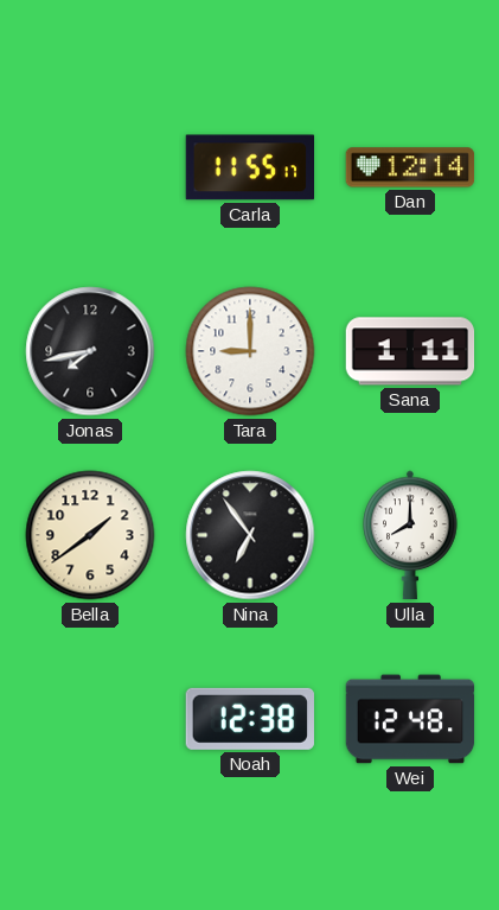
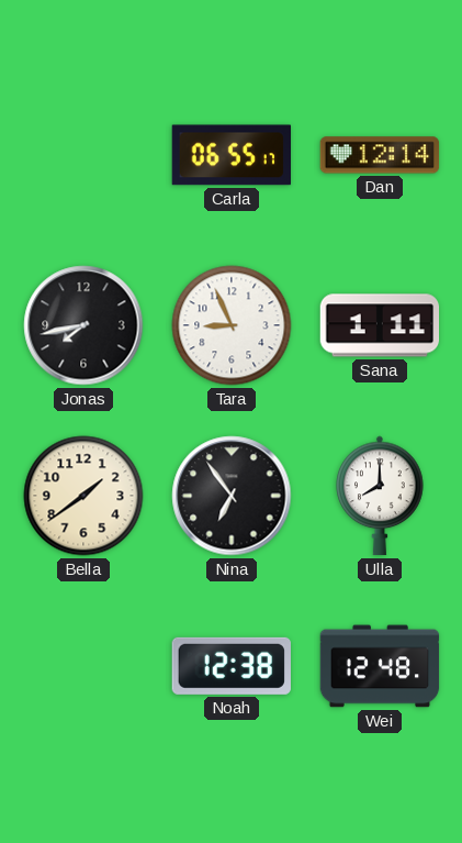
Carla: 11:55 -> 06:55 (230, 155)
Tara: 9:00 -> 8:56 (232, 325)
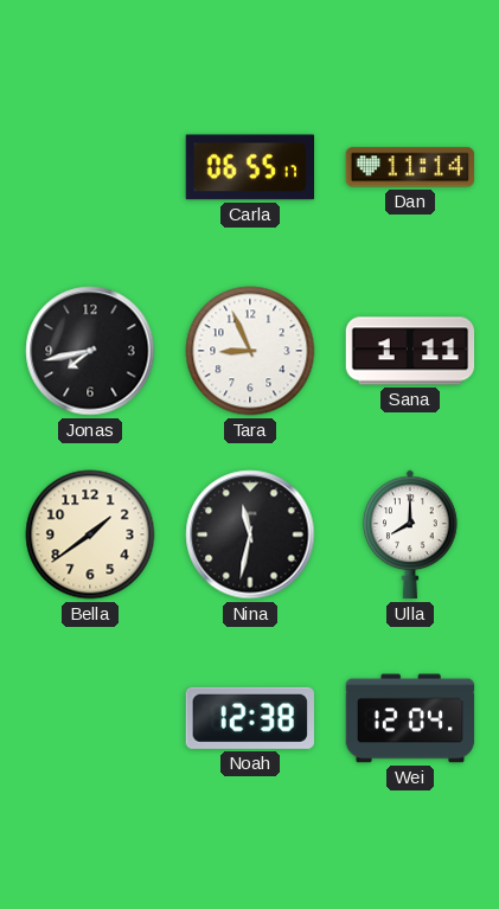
Dan: 12:14 -> 11:14 (410, 167)
Nina: 6:54 -> 11:32 (250, 534)
Wei: 12:48 -> 12:04 (410, 718)
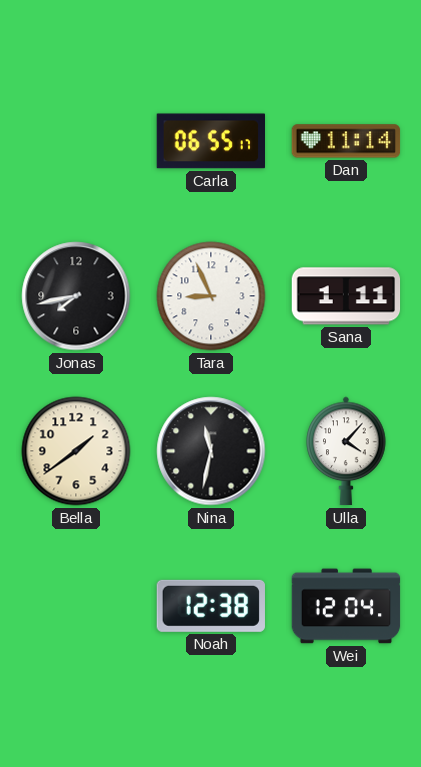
Ulla: 8:00 -> 4:07 (346, 451)
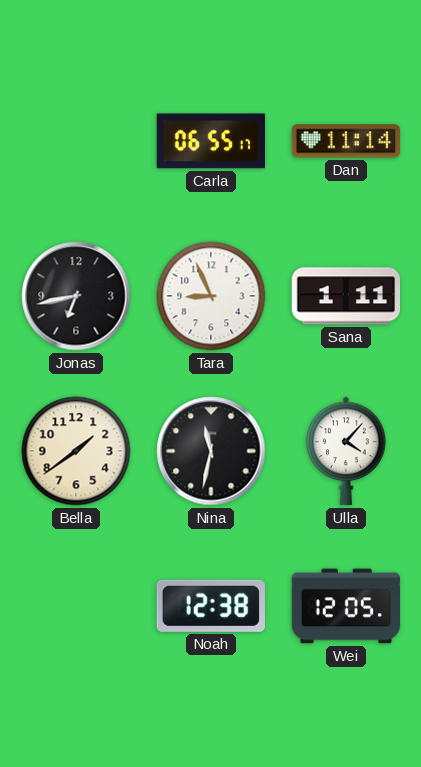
Jonas: 7:43 -> 6:43 (76, 296)
Wei: 12:04 -> 12:05 (346, 606)
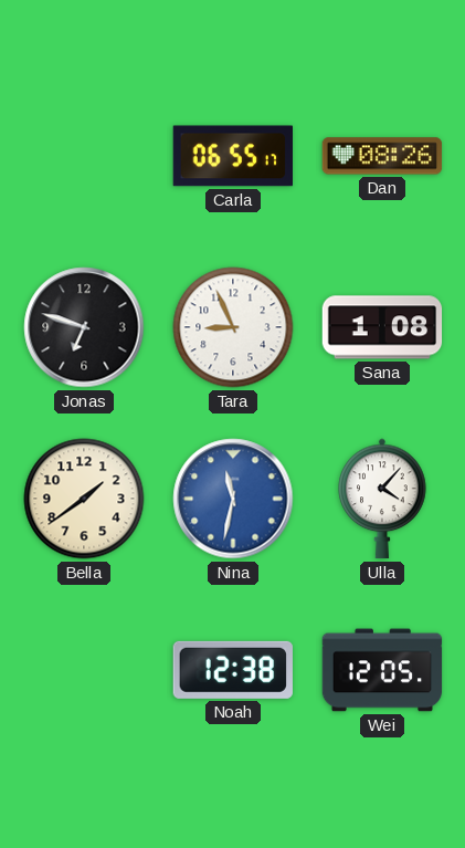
Dan: 11:14 -> 08:26 (382, 156)
Jonas: 6:43 -> 6:48 (84, 327)
Sana: 1:11 -> 1:08 (382, 327)
Nina dial: black -> blue (233, 499)
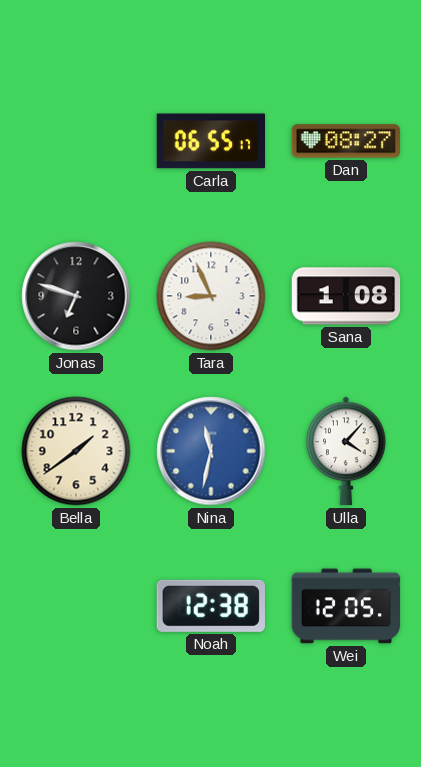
Dan: 08:26 -> 08:27 (346, 141)
